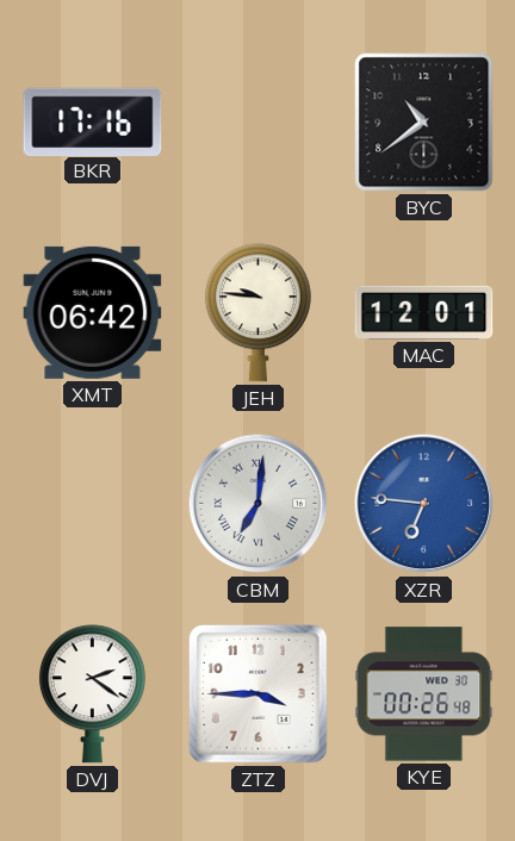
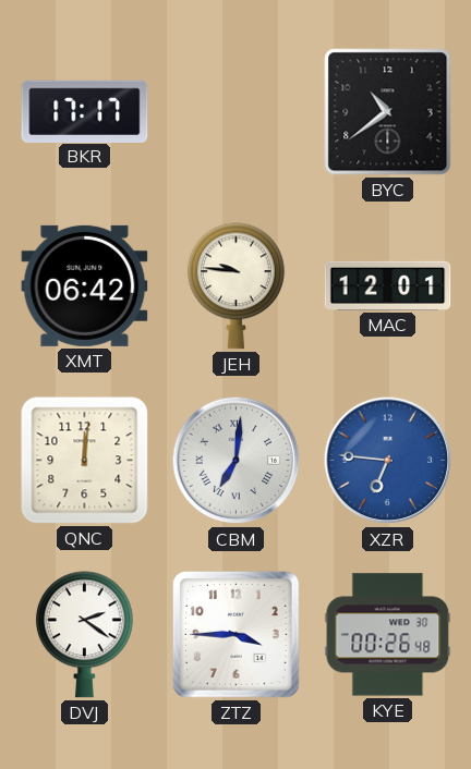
BKR: 17:16 -> 17:17 (85, 111)
QNC: none -> 12:01 (85, 461)
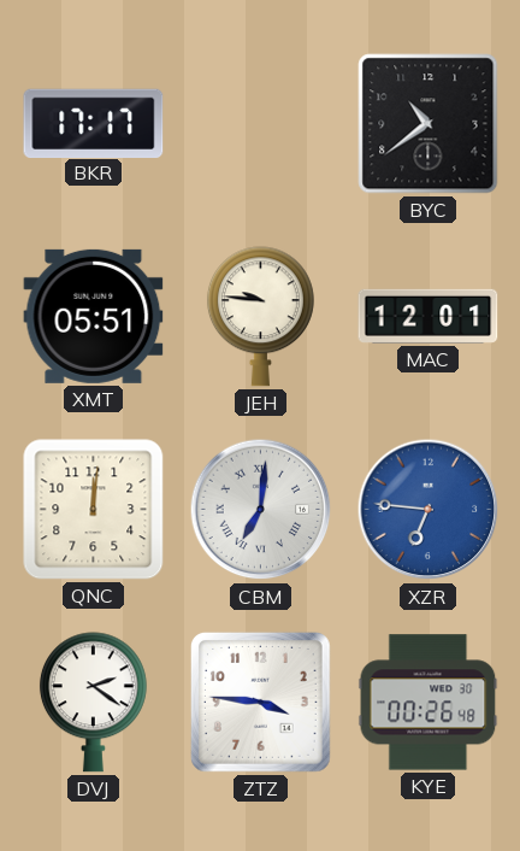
XMT: 06:42 -> 05:51 (94, 316)
ZTZ: 3:45 -> 3:46 (261, 703)
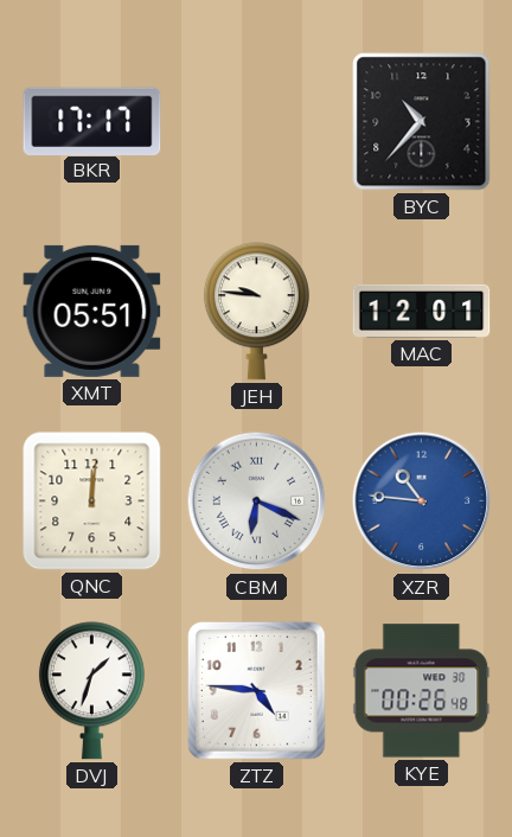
BYC: 10:39 -> 10:37 (422, 122)
CBM: 7:01 -> 6:19 (257, 501)
XZR: 6:46 -> 10:46 (422, 501)
DVJ: 2:21 -> 1:33 (91, 691)
ZTZ: 3:46 -> 4:46 (257, 691)
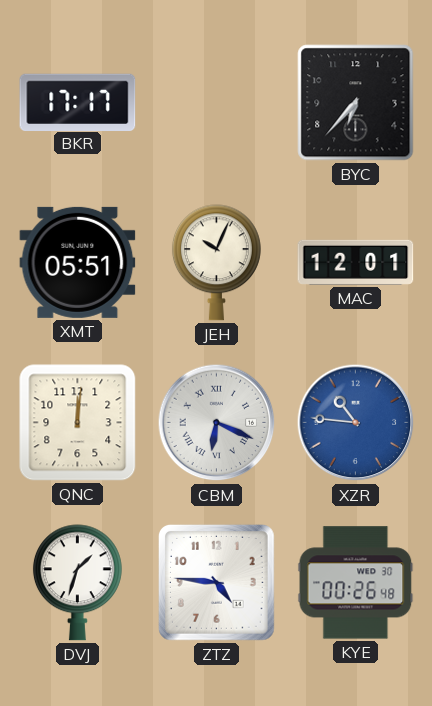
BYC: 10:37 -> 6:37 (356, 103)
JEH: 9:46 -> 10:04 (216, 263)
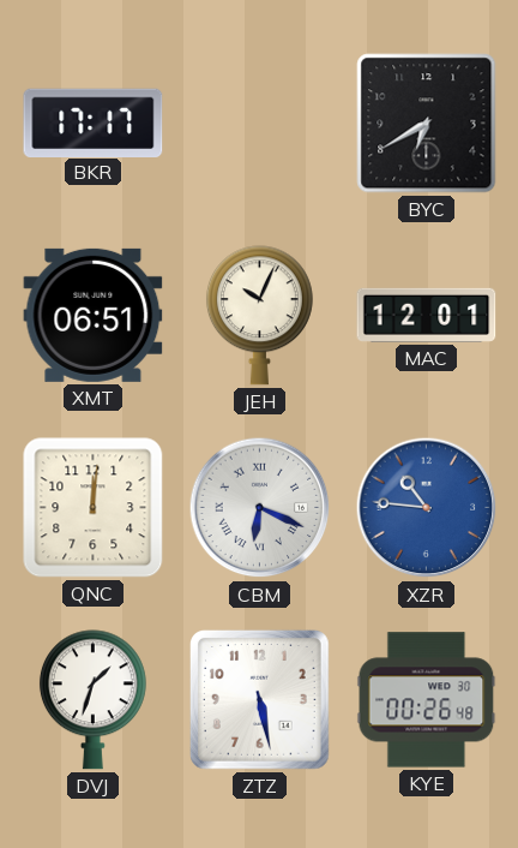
BYC: 6:37 -> 6:40 (427, 124)
XMT: 05:51 -> 06:51 (94, 315)
ZTZ: 4:46 -> 5:28 (260, 700)
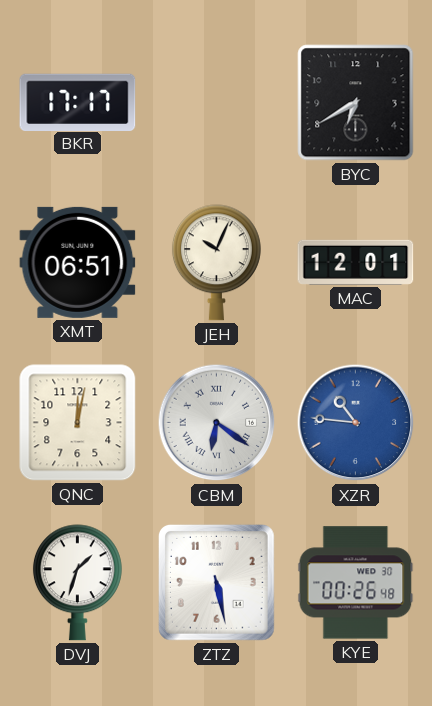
QNC: 12:01 -> 12:02 (78, 423)
CBM: 6:19 -> 6:21 (217, 423)
